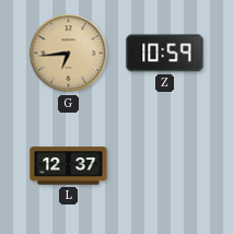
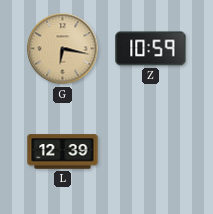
G: 6:44 -> 6:17 (63, 49)
L: 12:37 -> 12:39 (63, 152)
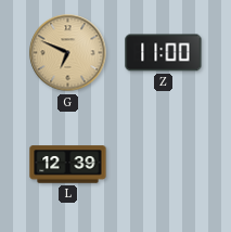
G: 6:17 -> 6:49 (68, 53)
Z: 10:59 -> 11:00 (164, 53)
